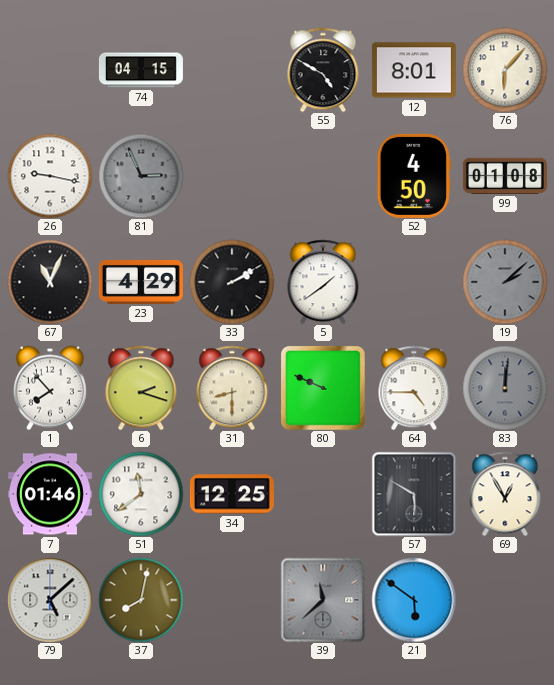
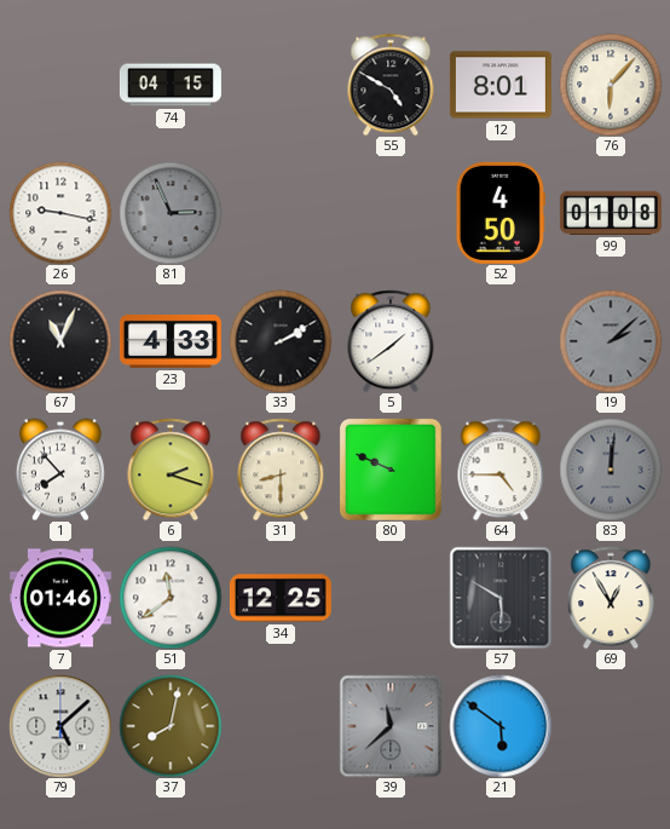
23: 4:29 -> 4:33 (171, 341)
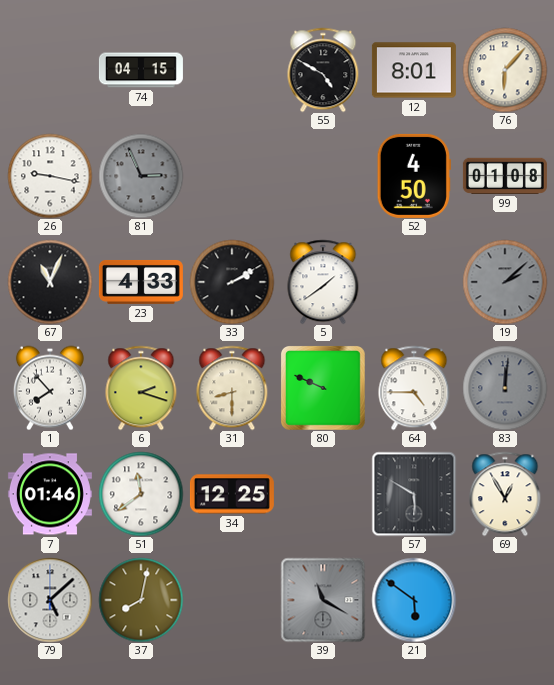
39: 11:38 -> 11:20 (323, 600)
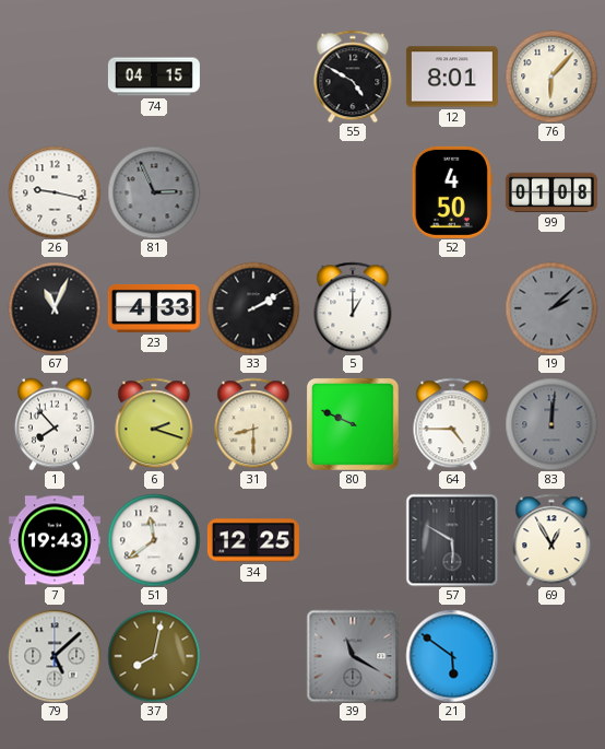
5: 1:39 -> 1:00 (353, 308)
7: 01:46 -> 19:43 (55, 540)
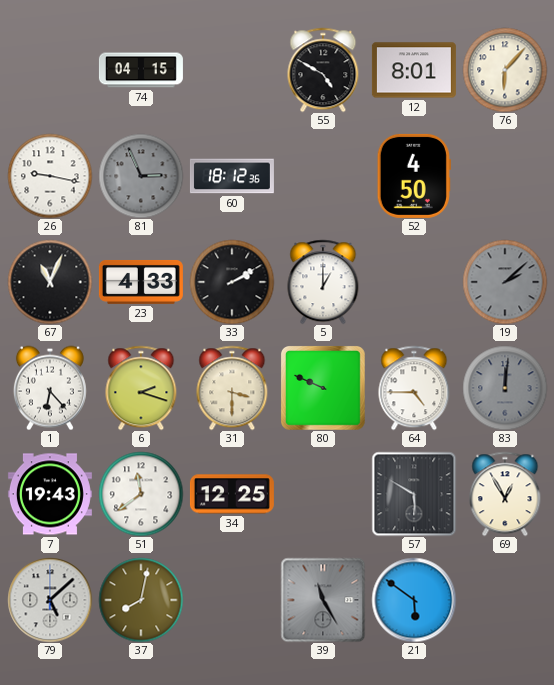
60: none -> 18:12 (232, 176)
99: 01:08 -> none (551, 192)
1: 7:53 -> 6:23 (50, 388)
31: 8:30 -> 3:30 (232, 388)
39: 11:20 -> 11:25 (323, 600)
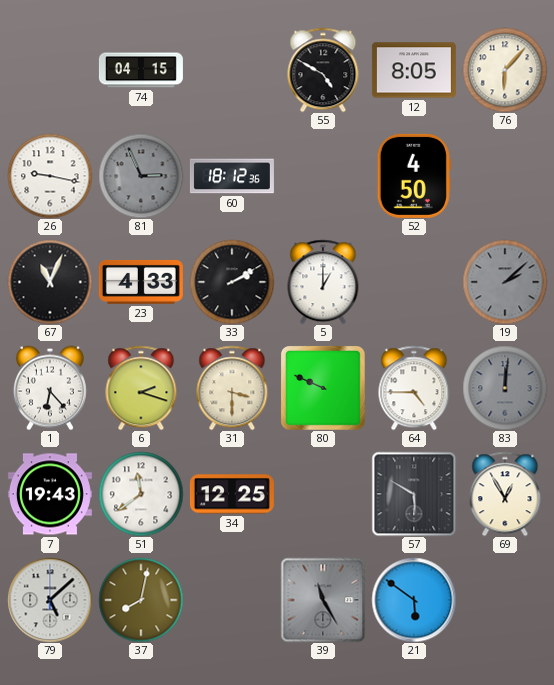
12: 8:01 -> 8:05 (414, 70)
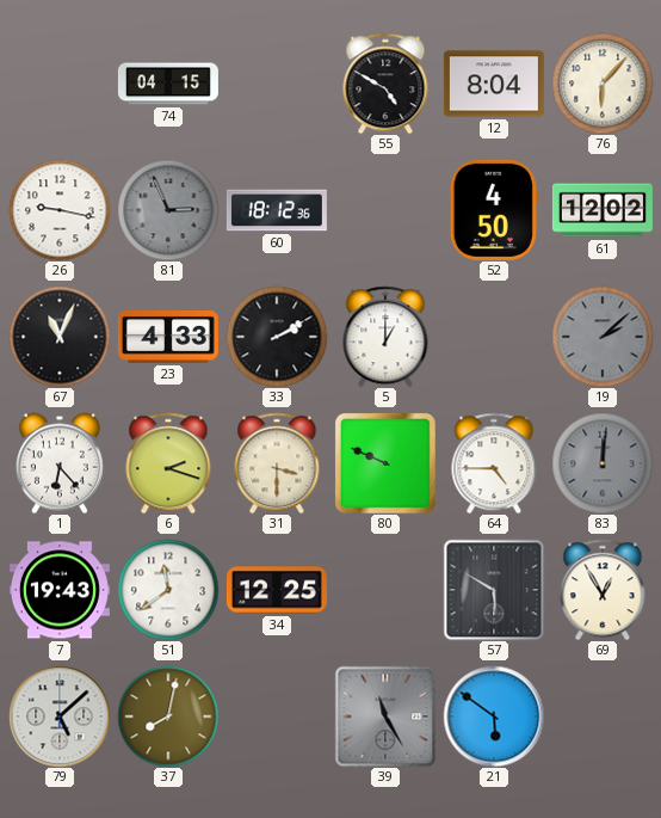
12: 8:05 -> 8:04 (494, 84)
61: none -> 12:02 (603, 210)
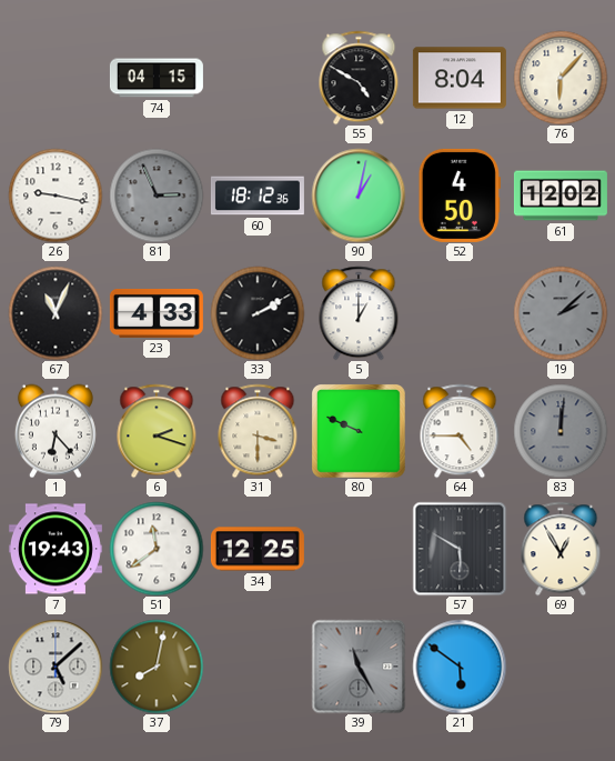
90: none -> 1:02 (359, 196)
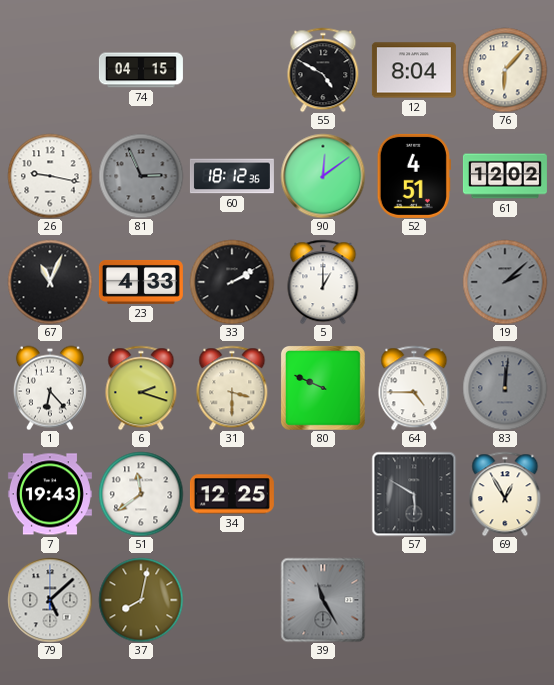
90: 1:02 -> 12:09 (323, 176)
52: 4:50 -> 4:51 (414, 176)
21: 5:51 -> none (460, 667)
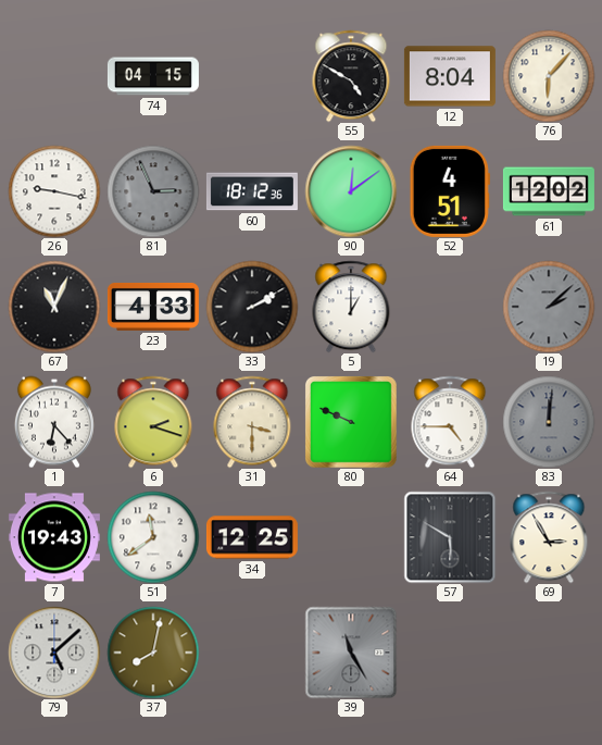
69: 12:55 -> 2:55 (549, 537)
